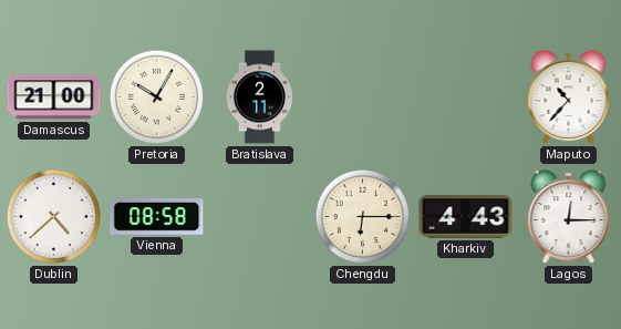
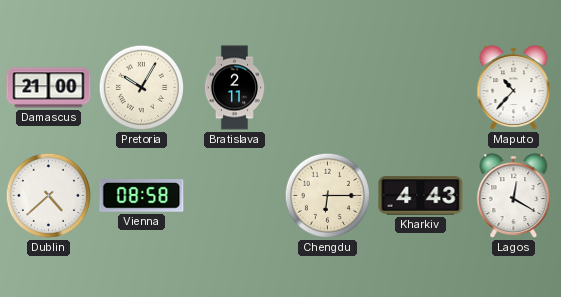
Lagos: 12:15 -> 12:20 (514, 196)
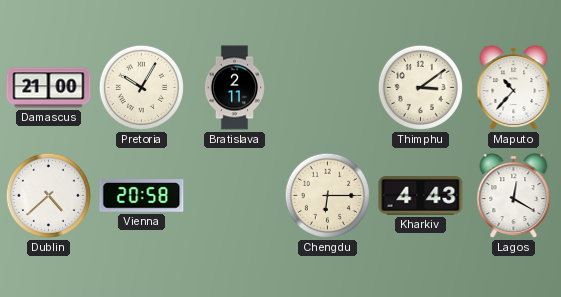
Thimphu: none -> 3:09 (420, 87)
Vienna: 08:58 -> 20:58 (142, 196)
